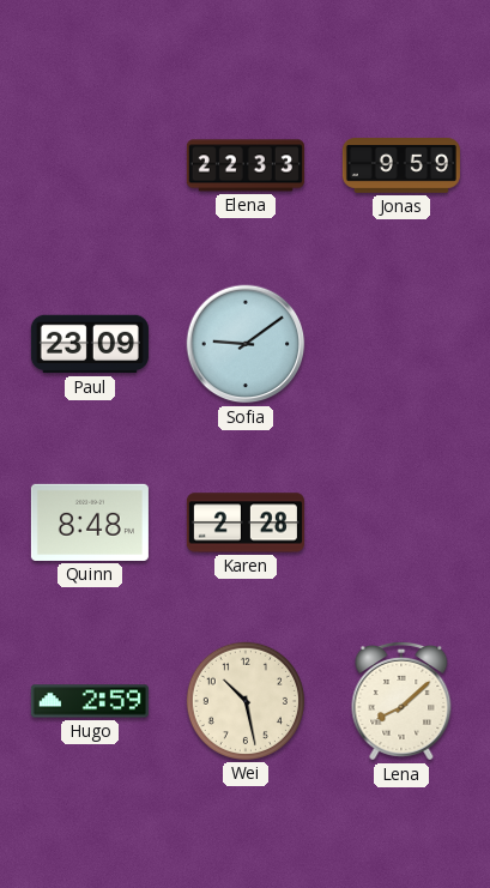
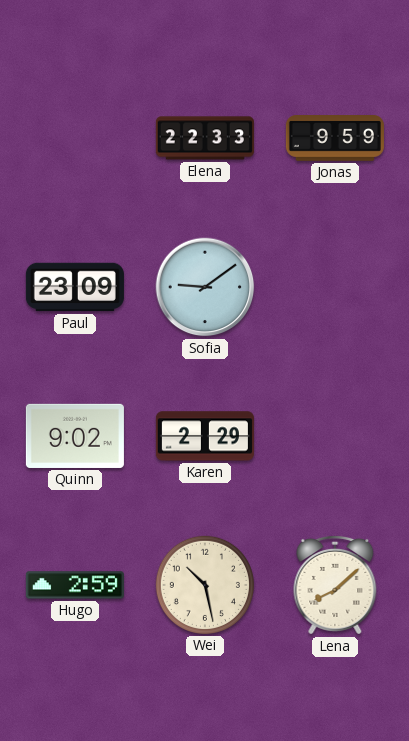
Quinn: 8:48 -> 9:02 (75, 436)
Karen: 2:28 -> 2:29 (205, 436)
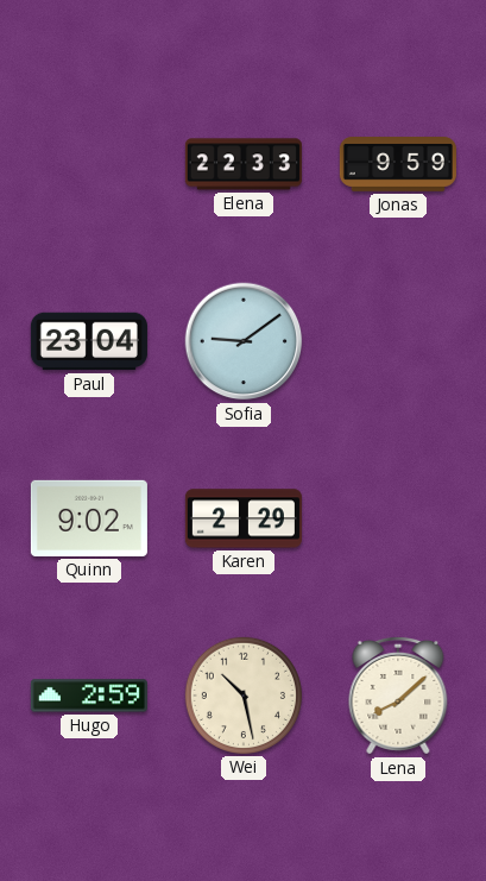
Paul: 23:09 -> 23:04 (89, 341)
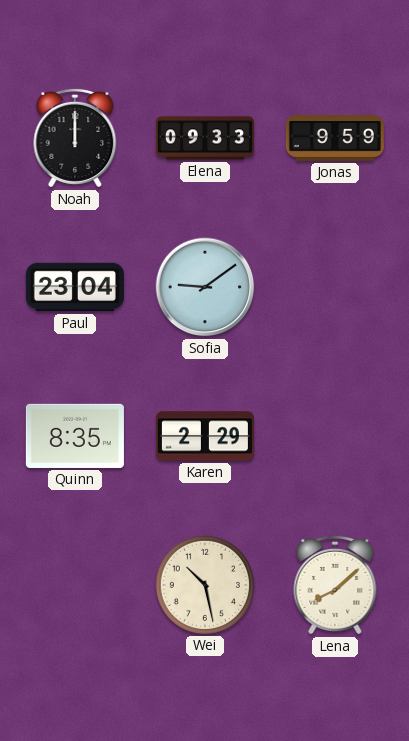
Noah: none -> 12:00 (75, 139)
Elena: 22:33 -> 09:33 (205, 138)
Quinn: 9:02 -> 8:35 (75, 436)
Hugo: 2:59 -> none (89, 696)
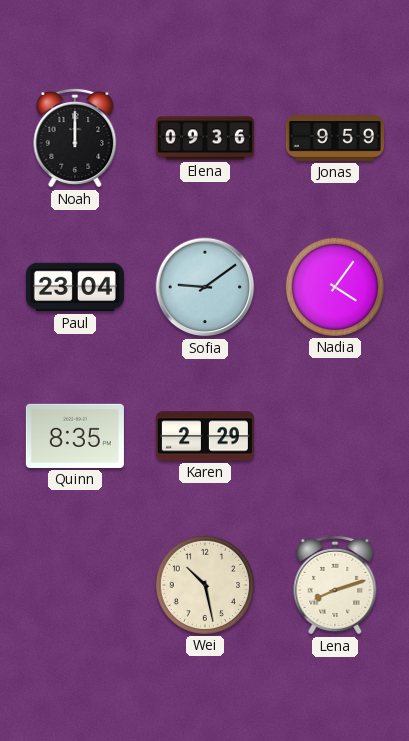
Elena: 09:33 -> 09:36 (205, 138)
Nadia: none -> 4:06 (335, 287)
Lena: 8:08 -> 8:12 (335, 586)
